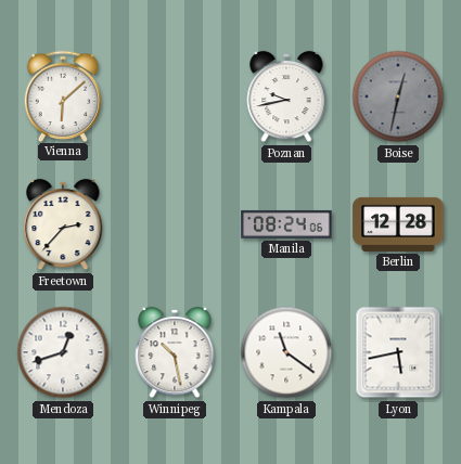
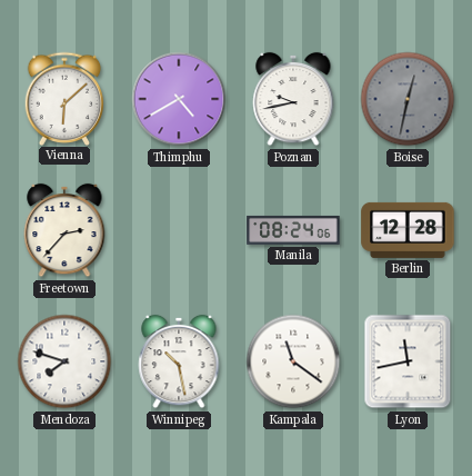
Thimphu: none -> 4:40 (179, 99)
Mendoza: 12:42 -> 7:48 (64, 361)
Lyon: 5:43 -> 11:43 (408, 361)
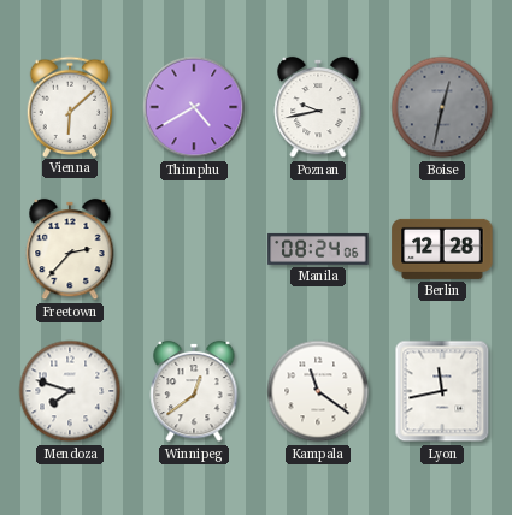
Winnipeg: 10:28 -> 12:39 (194, 391)
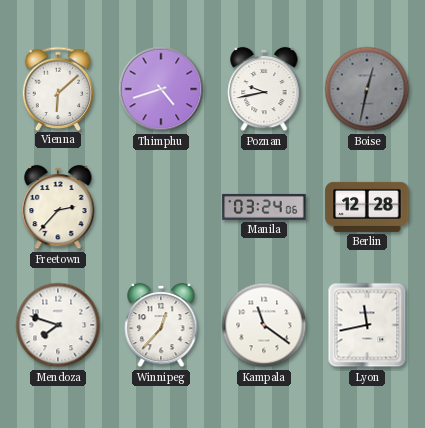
Thimphu: 4:40 -> 4:42 (161, 89)
Manila: 08:24 -> 03:24 (264, 207)
Winnipeg: 12:39 -> 12:37 (161, 325)
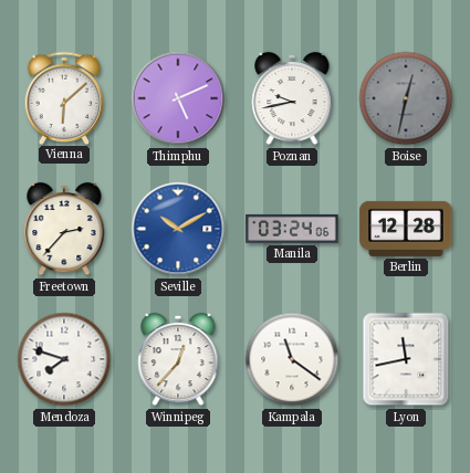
Thimphu: 4:42 -> 5:11 (178, 98)
Seville: none -> 10:10 (178, 229)
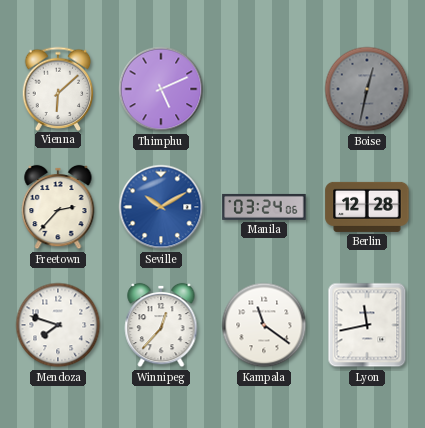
Poznan: 9:43 -> none (292, 98)
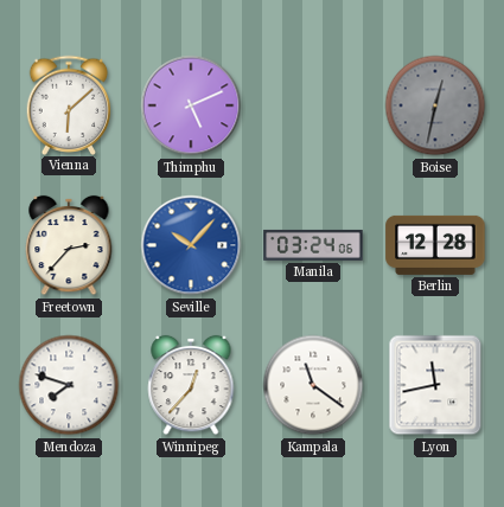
Seville: 10:10 -> 10:07 (191, 245)
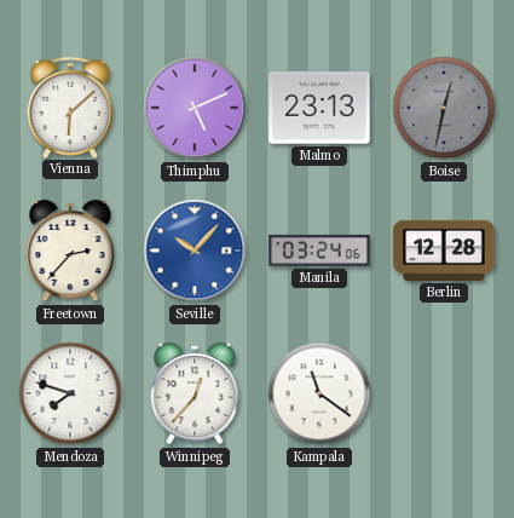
Malmo: none -> 23:13 (319, 108)
Lyon: 11:43 -> none (435, 385)
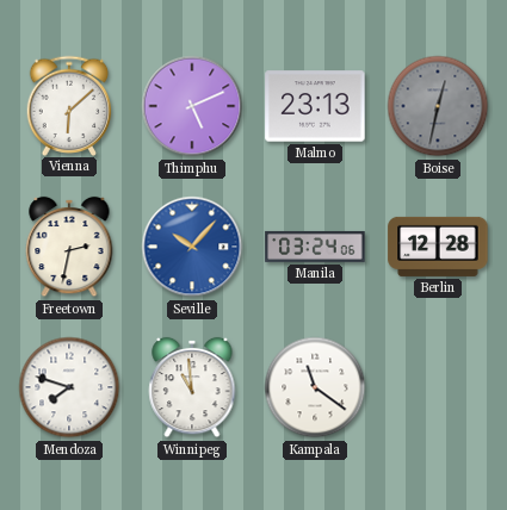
Freetown: 2:37 -> 2:32 (69, 247)
Winnipeg: 12:37 -> 10:59 (192, 387)
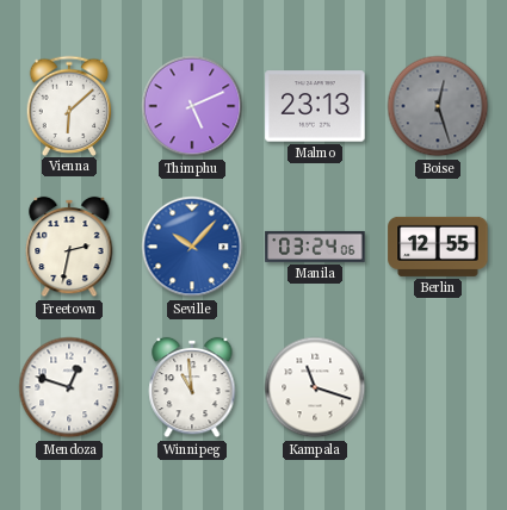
Boise: 12:32 -> 12:27 (438, 106)
Berlin: 12:28 -> 12:55 (438, 247)
Mendoza: 7:48 -> 12:48 (69, 387)
Kampala: 11:21 -> 11:18 (315, 387)
